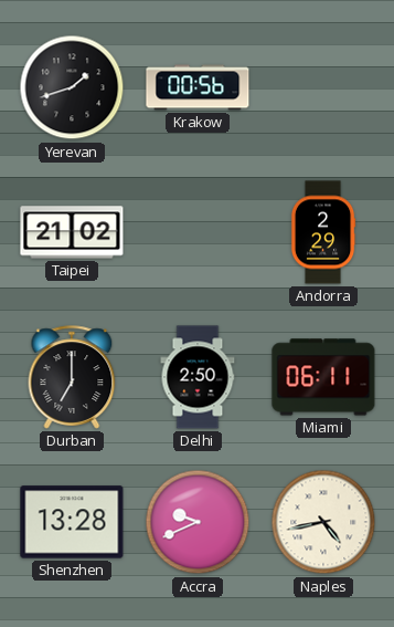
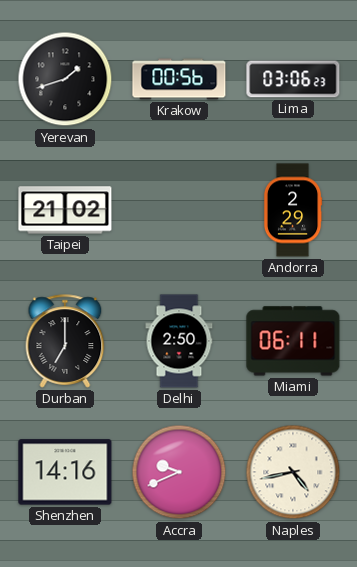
Lima: none -> 03:06 (293, 79)
Shenzhen: 13:28 -> 14:16 (65, 472)
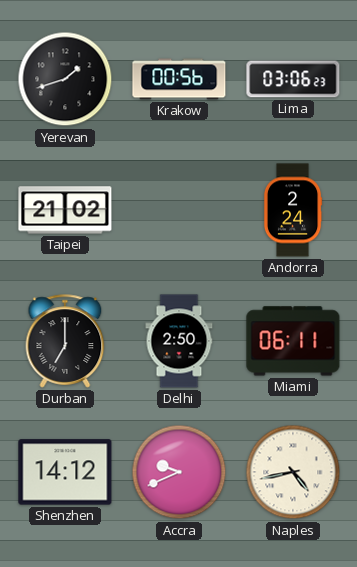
Andorra: 2:29 -> 2:24 (293, 210)
Shenzhen: 14:16 -> 14:12 (65, 472)
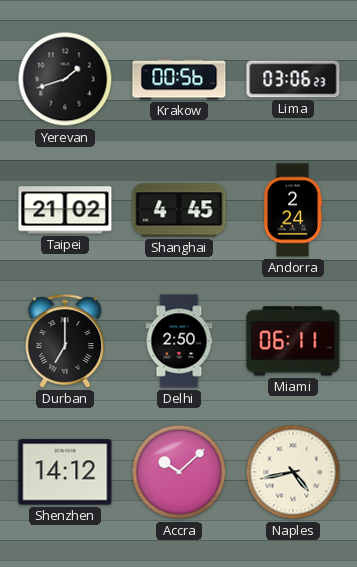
Shanghai: none -> 4:45 (179, 210)
Accra: 9:41 -> 10:08 (179, 472)
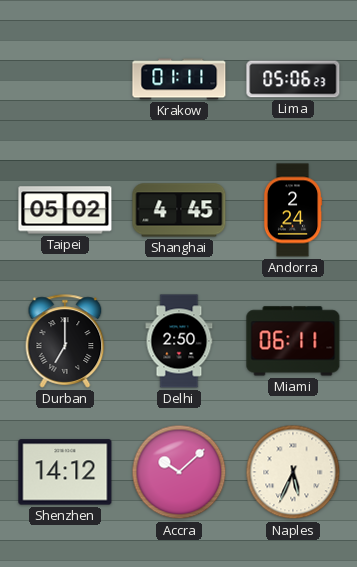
Yerevan: 1:42 -> none (65, 79)
Krakow: 00:56 -> 01:11 (179, 79)
Lima: 03:06 -> 05:06 (293, 79)
Taipei: 21:02 -> 05:02 (65, 210)
Naples: 4:43 -> 5:34 (293, 472)
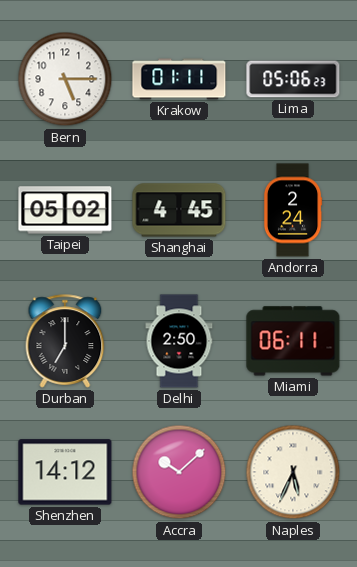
Bern: none -> 5:15 (65, 79)
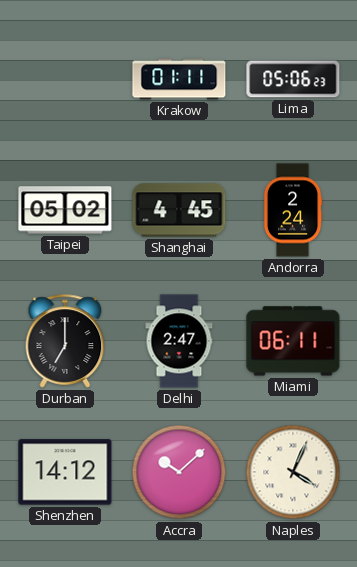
Bern: 5:15 -> none (65, 79)
Delhi: 2:50 -> 2:47 (179, 341)
Naples: 5:34 -> 4:04 (293, 472)
